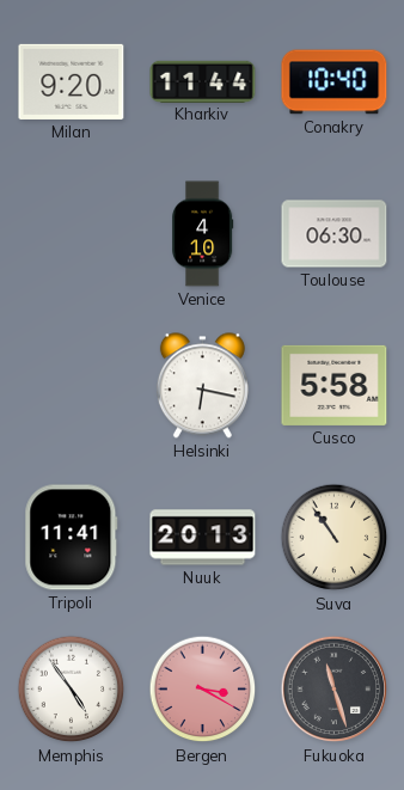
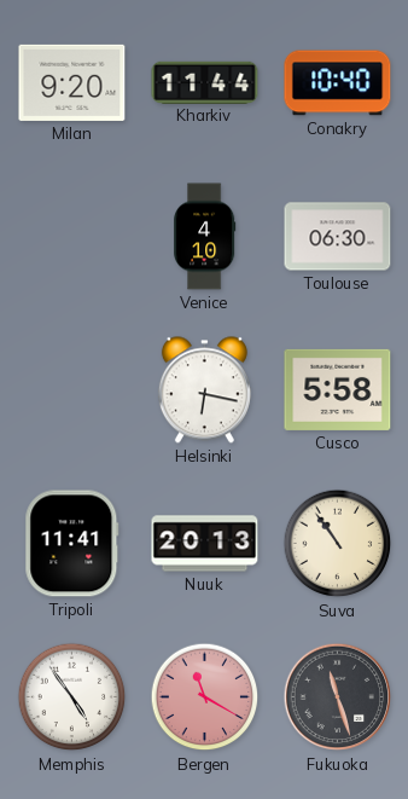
Bergen: 3:20 -> 11:20 (205, 697)
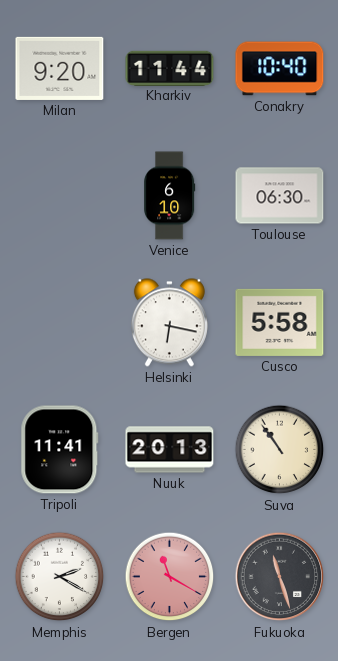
Venice: 4:10 -> 6:10 (170, 196)
Memphis: 4:54 -> 2:20 (60, 577)
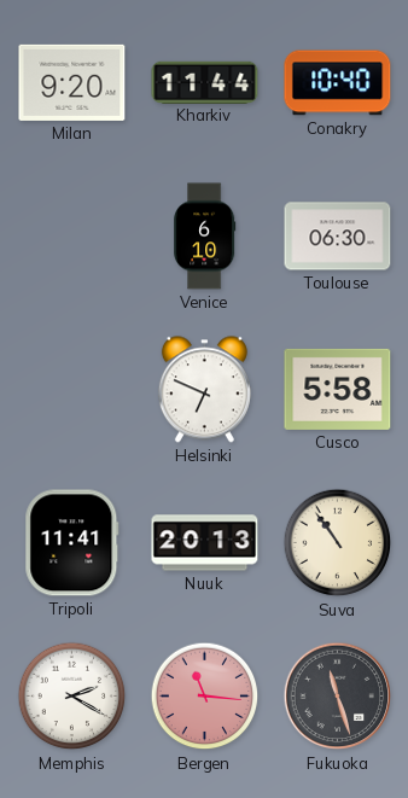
Helsinki: 6:17 -> 6:49 (204, 390)
Bergen: 11:20 -> 11:16 (205, 697)
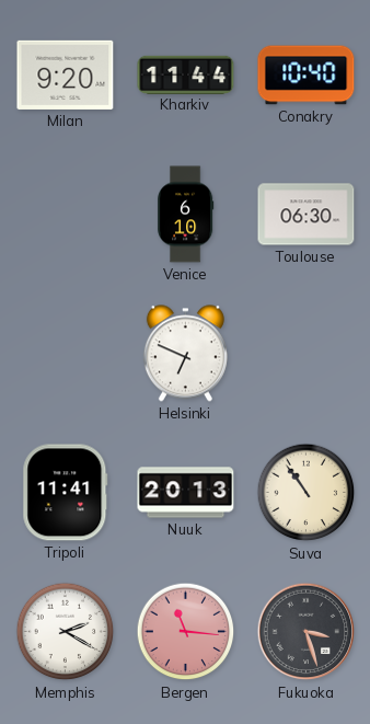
Cusco: 5:58 -> none (338, 389)
Fukuoka: 11:27 -> 3:27 (307, 632)
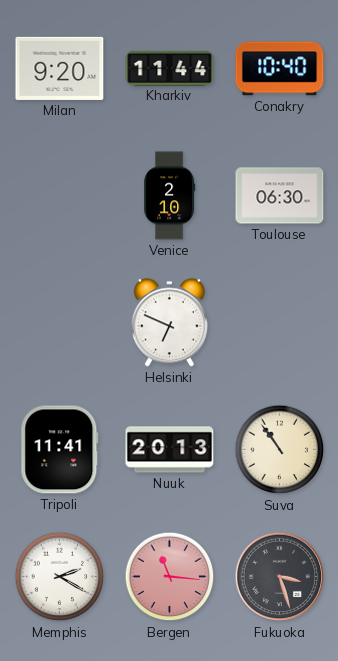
Venice: 6:10 -> 2:10 (170, 196)
